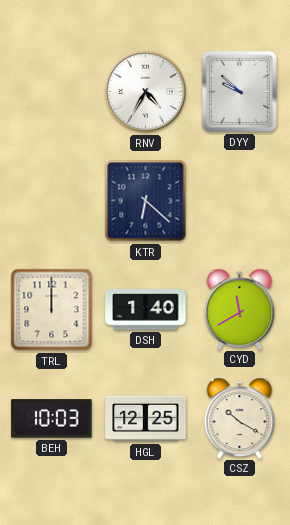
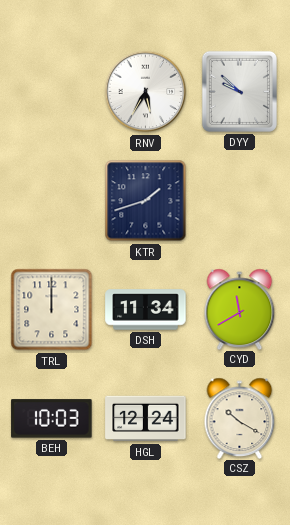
RNV: 4:35 -> 5:35 (146, 92)
KTR: 6:22 -> 1:42 (146, 201)
DSH: 1:40 -> 11:34 (146, 310)
HGL: 12:25 -> 12:24 (146, 419)
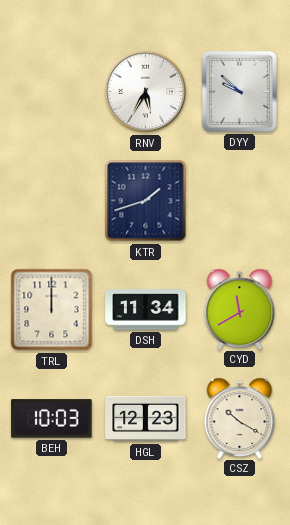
HGL: 12:24 -> 12:23 (146, 419)
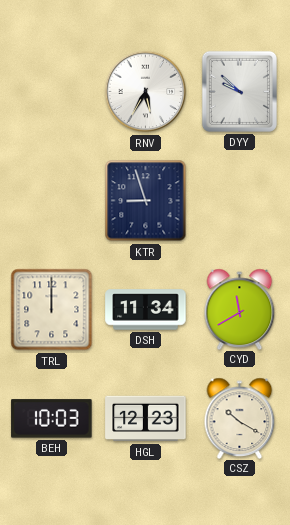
KTR: 1:42 -> 8:57 (146, 201)
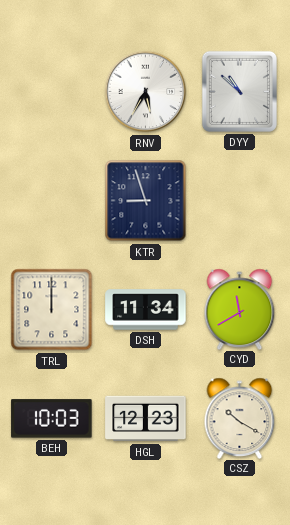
DYY: 9:52 -> 10:52 (239, 91)
